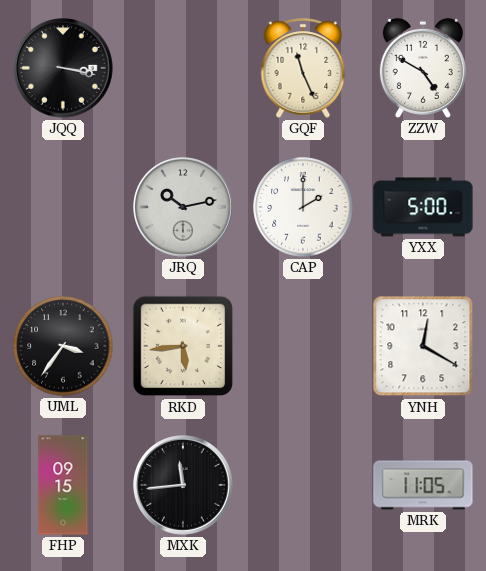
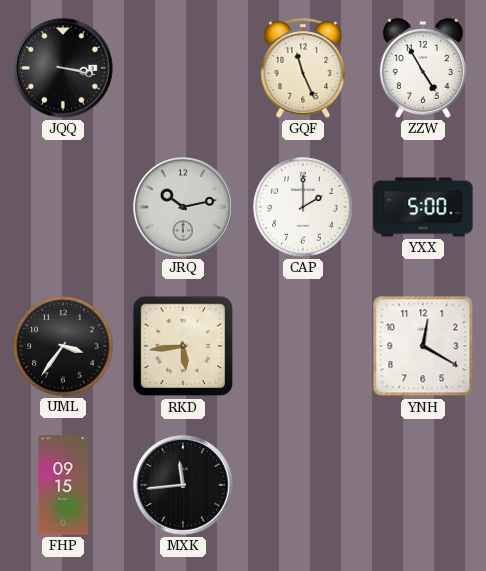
ZZW: 4:50 -> 4:55 (423, 68)
MRK: 11:05 -> none (423, 485)
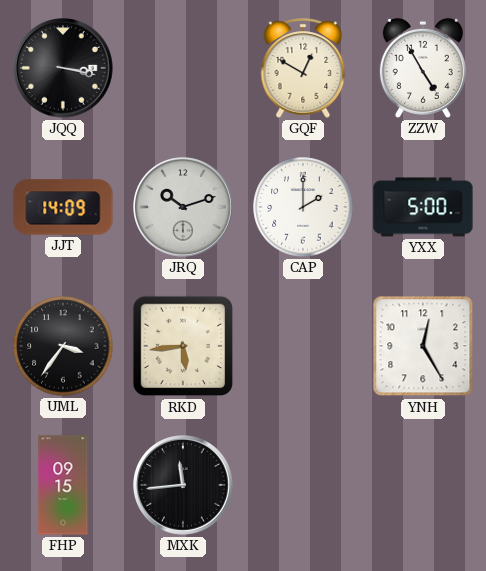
GQF: 11:26 -> 12:50 (303, 68)
JJT: none -> 14:09 (63, 207)
JRQ: 10:13 -> 10:12 (184, 208)
YNH: 12:20 -> 12:25 (423, 346)
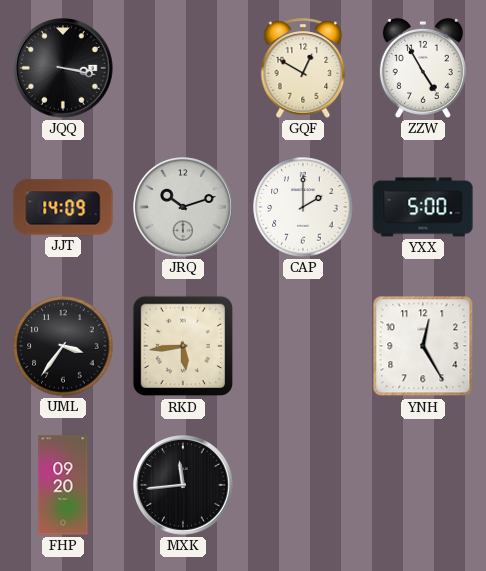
FHP: 09:15 -> 09:20 (63, 485)
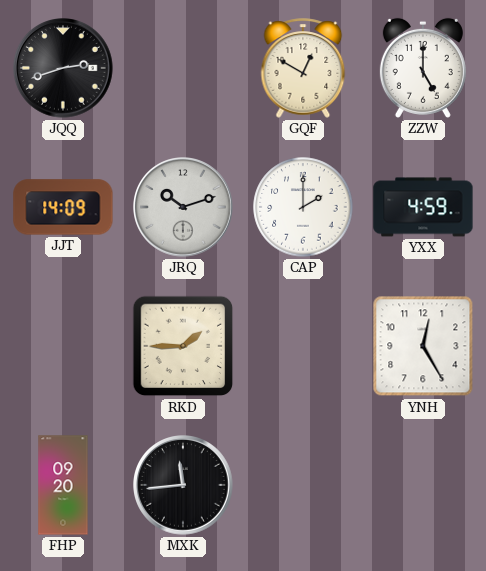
JQQ: 3:17 -> 2:42 (64, 69)
ZZW: 4:55 -> 5:00 (423, 68)
YXX: 5:00 -> 4:59 (423, 207)
UML: 3:36 -> none (63, 346)
RKD: 5:44 -> 1:45 (183, 346)
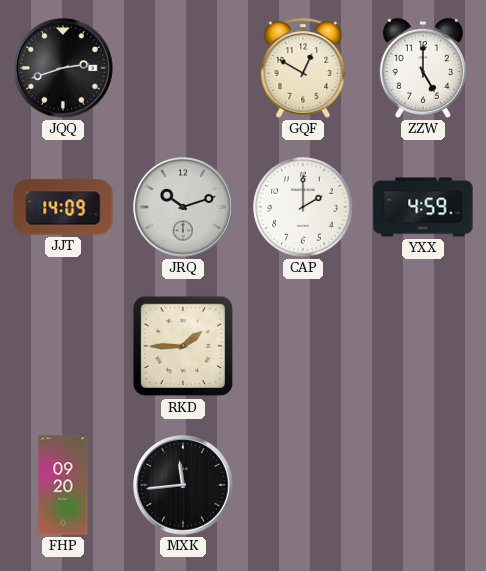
YNH: 12:25 -> none (423, 346)
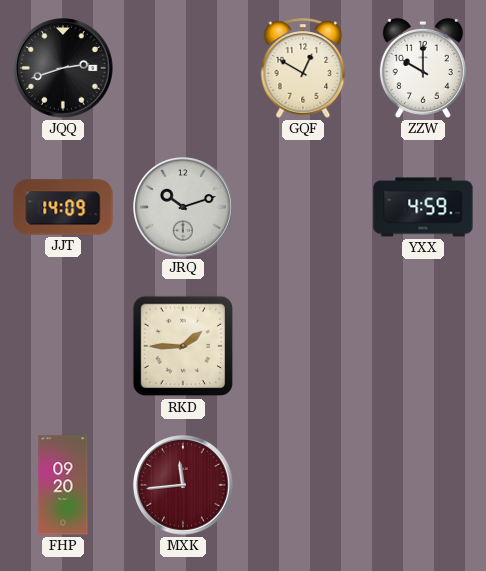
ZZW: 5:00 -> 10:00 (423, 68)
CAP: 2:00 -> none (303, 207)
MXK dial: black -> burgundy (184, 486)
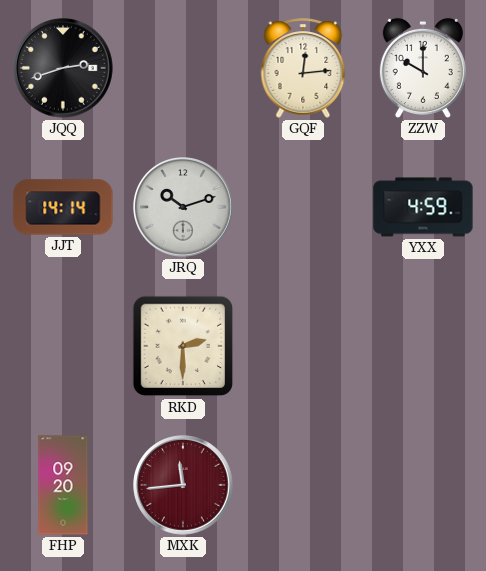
GQF: 12:50 -> 12:14 (303, 68)
JJT: 14:09 -> 14:14 (63, 207)
RKD: 1:45 -> 2:30 (183, 346)
